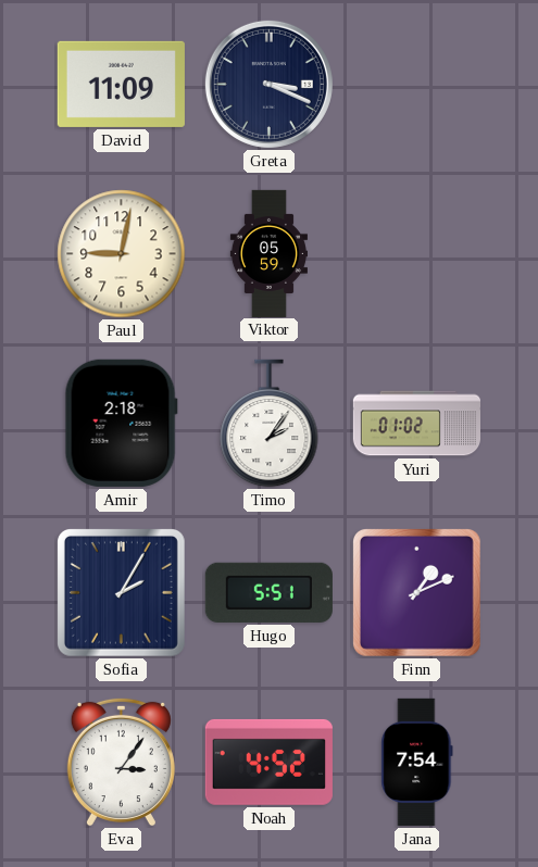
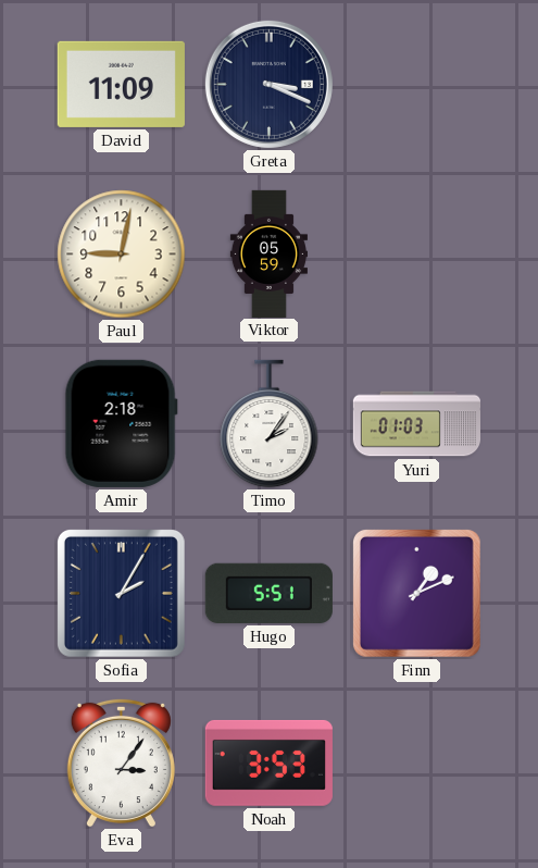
Yuri: 01:02 -> 01:03 (416, 424)
Noah: 4:52 -> 3:53 (268, 762)
Jana: 7:54 -> none (417, 762)
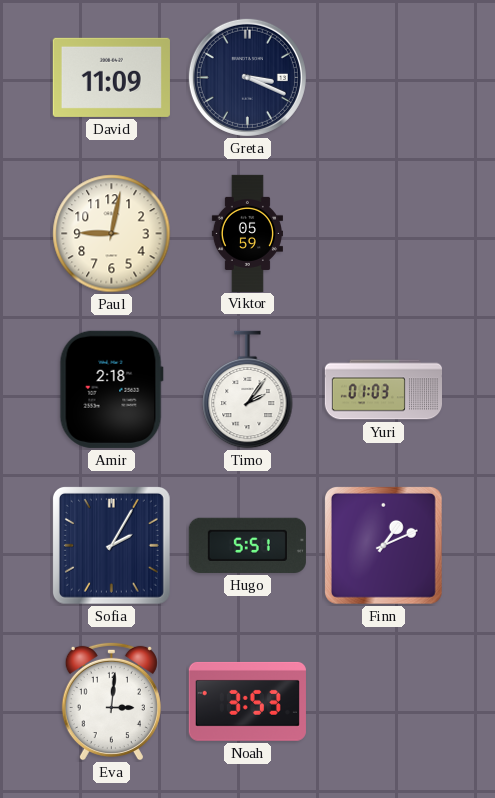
Eva: 3:06 -> 3:01 (111, 701)
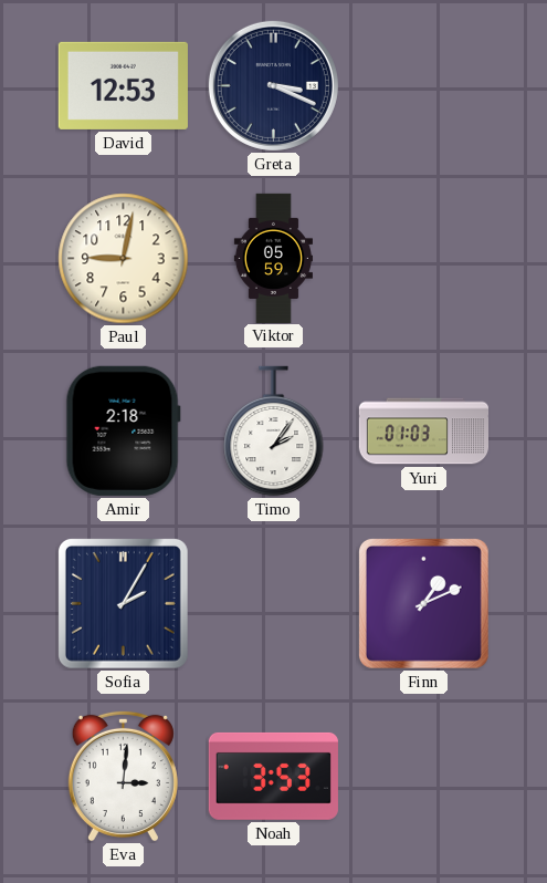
David: 11:09 -> 12:53 (123, 85)
Hugo: 5:51 -> none (247, 545)
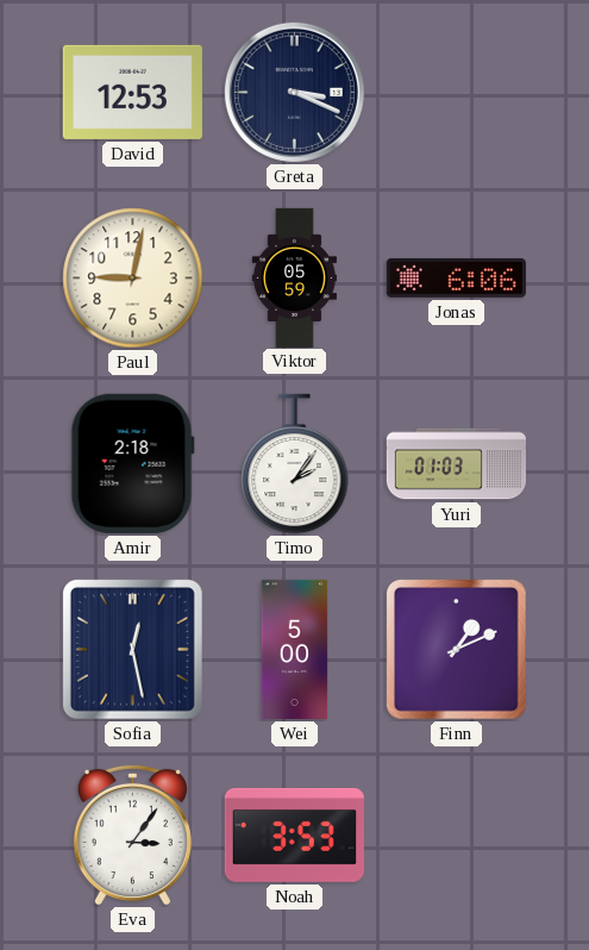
Jonas: none -> 6:06 (456, 277)
Sofia: 2:05 -> 12:28 (132, 649)
Wei: none -> 5:00 (295, 649)
Eva: 3:01 -> 3:06 (132, 835)
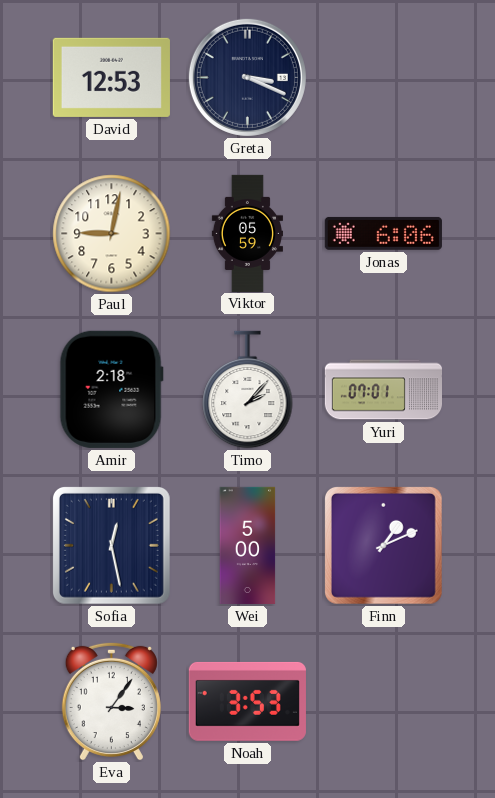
Timo: 2:06 -> 2:07 (248, 390)
Yuri: 01:03 -> 07:01 (383, 390)
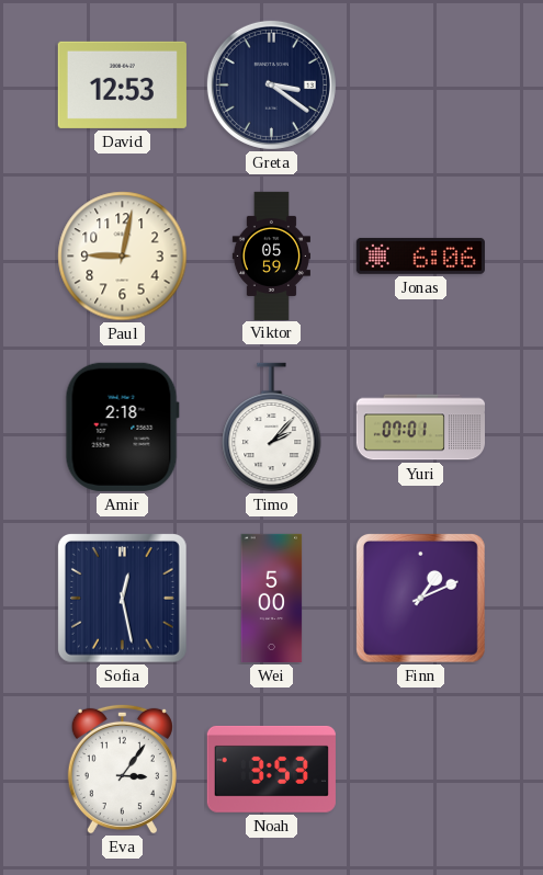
Greta: 3:19 -> 3:21 (271, 84)
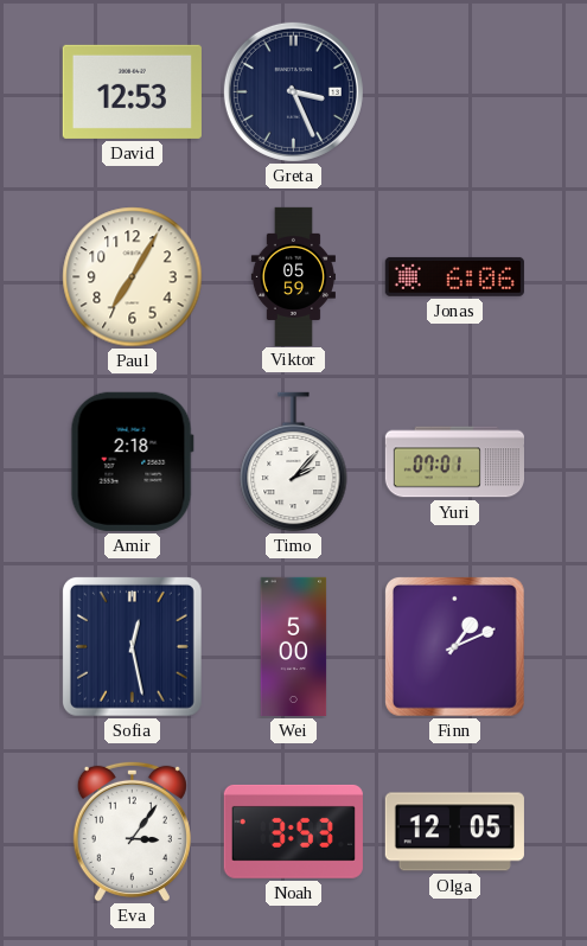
Greta: 3:21 -> 3:26 (293, 91)
Paul: 9:02 -> 7:05 (133, 277)
Olga: none -> 12:05 (454, 832)
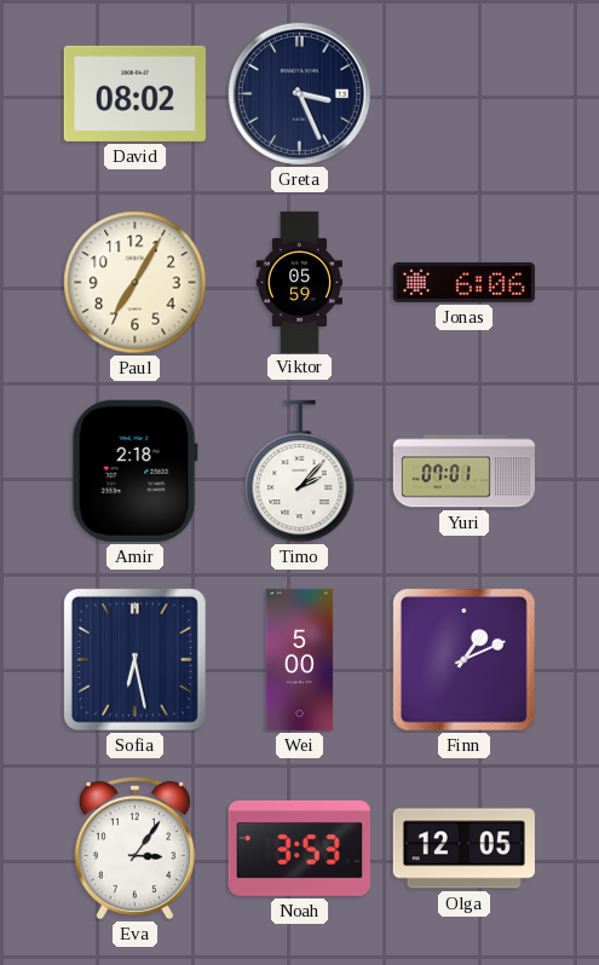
David: 12:53 -> 08:02 (134, 93)
Sofia: 12:28 -> 6:28 (134, 659)
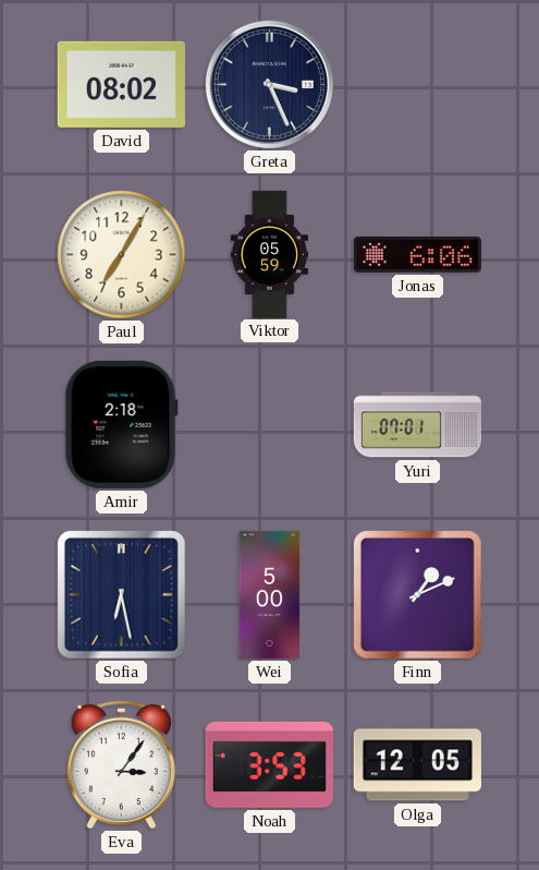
Timo: 2:07 -> none (300, 472)
